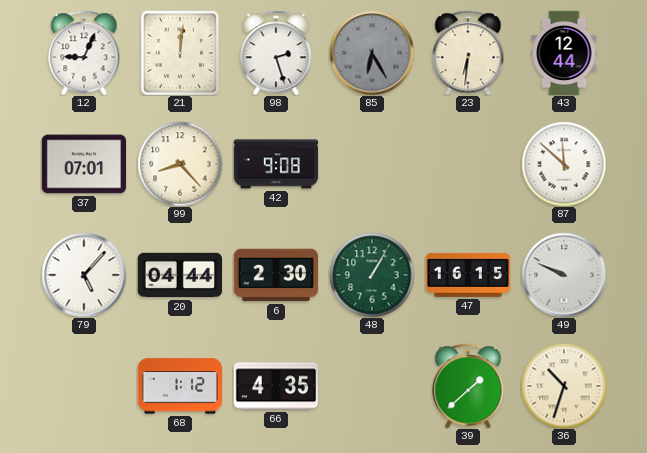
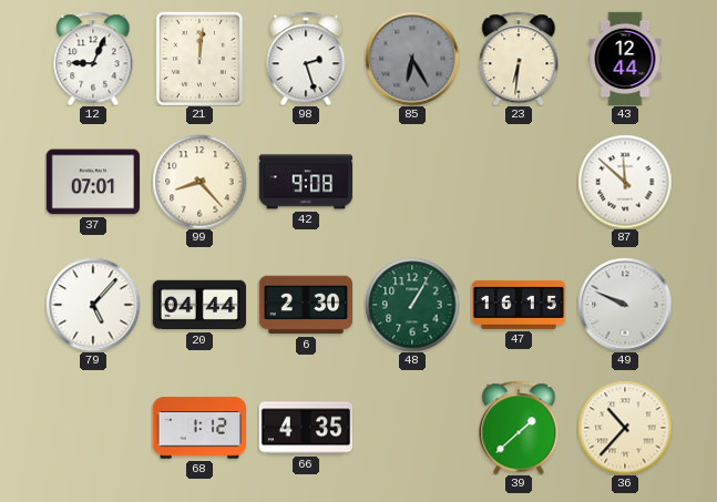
36: 10:33 -> 10:37 (625, 428)
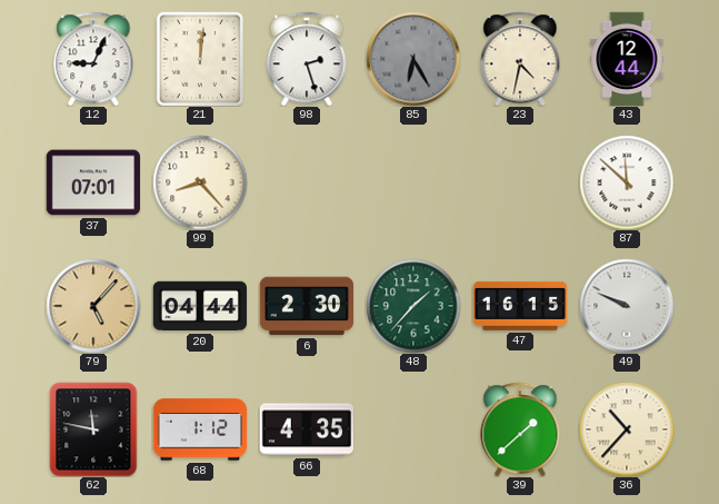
23: 6:31 -> 4:32 (520, 59)
42: 9:08 -> none (306, 182)
79 dial: white -> champagne (93, 306)
48: 1:05 -> 1:37 (413, 306)
62: none -> 11:47 (93, 429)
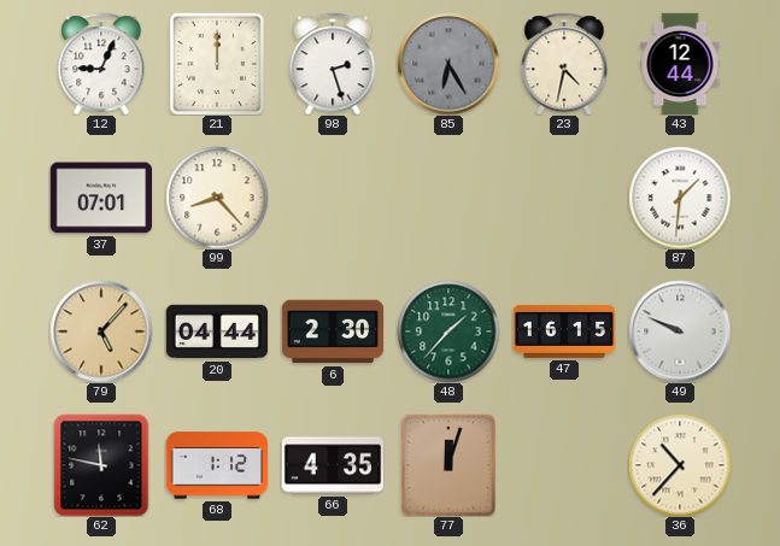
21: 12:01 -> 12:00 (217, 64)
87: 11:52 -> 1:31 (680, 198)
77: none -> 12:03 (448, 465)
39: 1:38 -> none (520, 429)
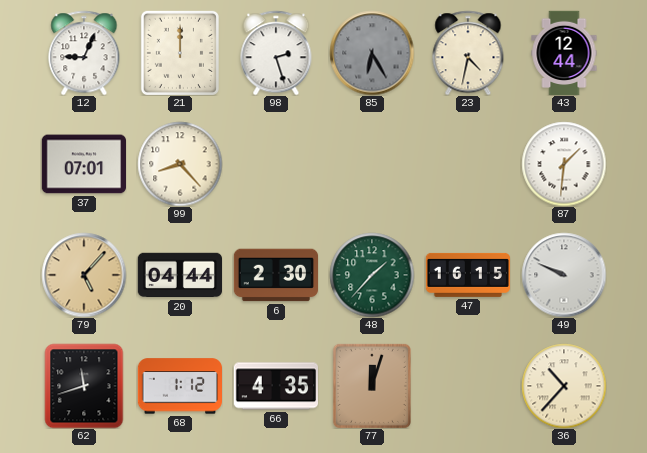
62: 11:47 -> 11:42 (84, 386)
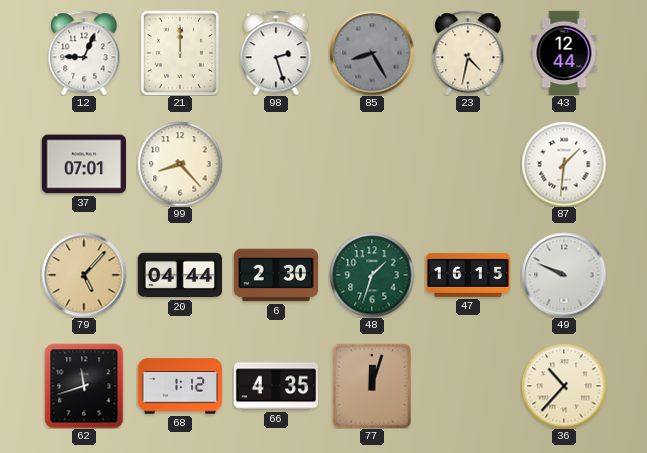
85: 6:25 -> 8:25 (372, 53)
48: 1:37 -> 1:33 (372, 275)
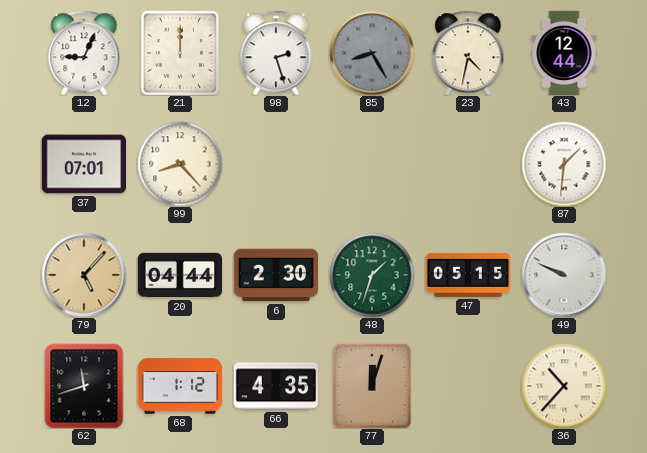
47: 16:15 -> 05:15 (468, 275)
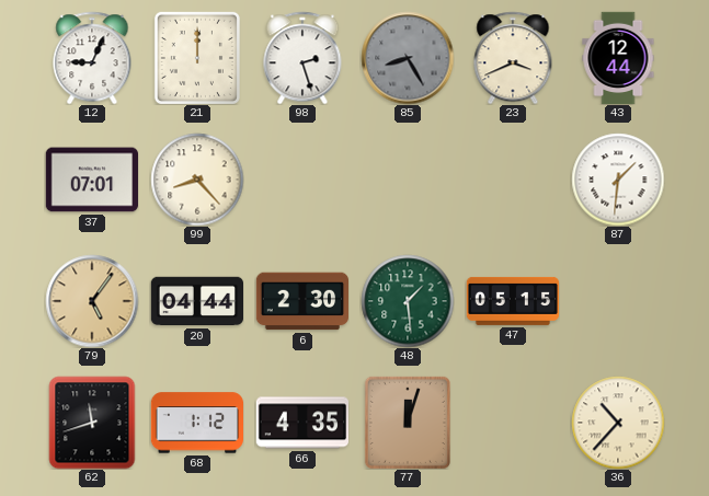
23: 4:32 -> 3:41 (513, 58)
79: 5:07 -> 5:06 (92, 301)
48: 1:33 -> 1:29 (408, 301)
49: 9:49 -> none (564, 275)
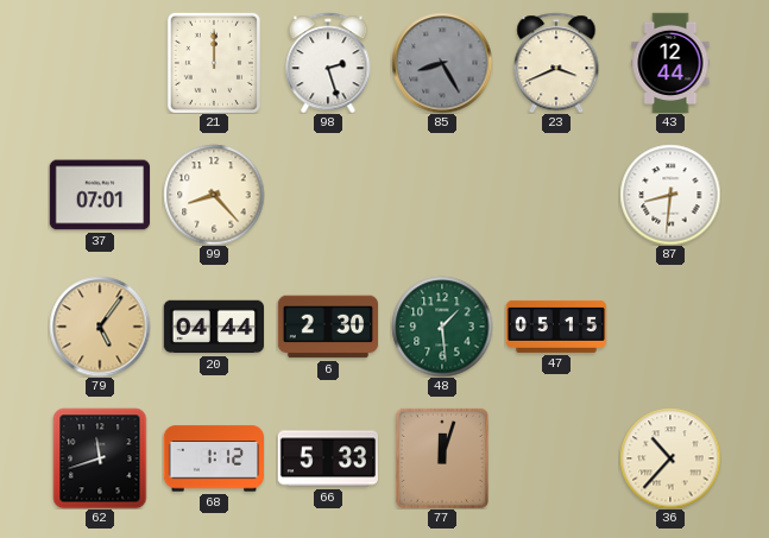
12: 9:04 -> none (92, 58)
87: 1:31 -> 8:31 (670, 195)
66: 4:35 -> 5:33 (327, 458)
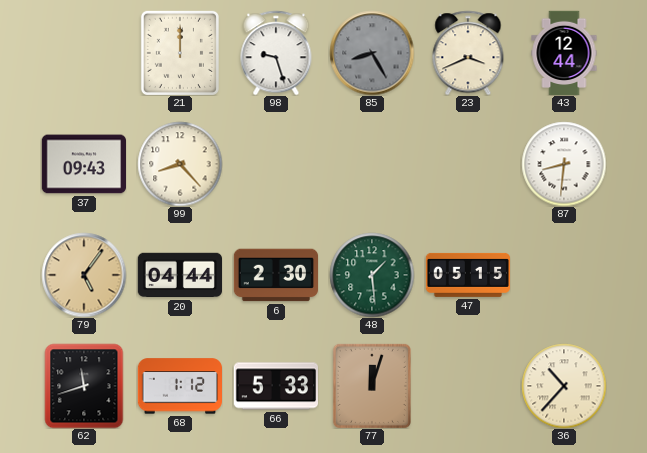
98: 2:27 -> 9:27 (276, 53)
37: 07:01 -> 09:43 (83, 164)
